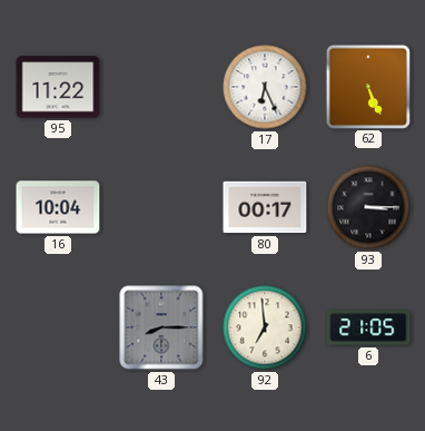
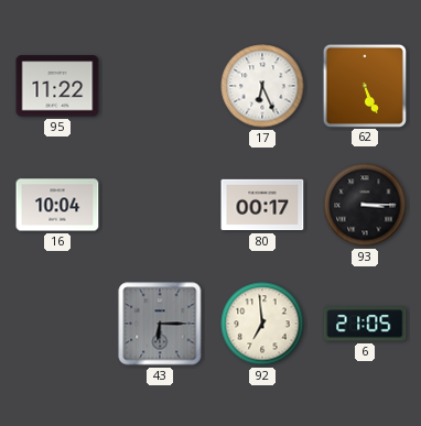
43: 8:15 -> 6:15 (160, 324)
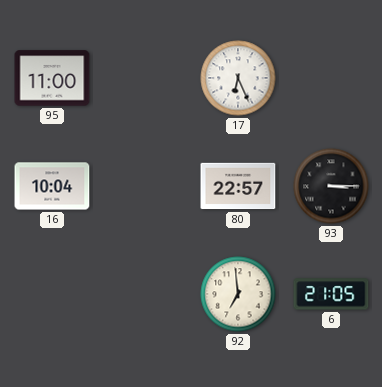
95: 11:22 -> 11:00 (52, 78)
62: 5:26 -> none (364, 85)
80: 00:17 -> 22:57 (238, 186)
43: 6:15 -> none (160, 324)
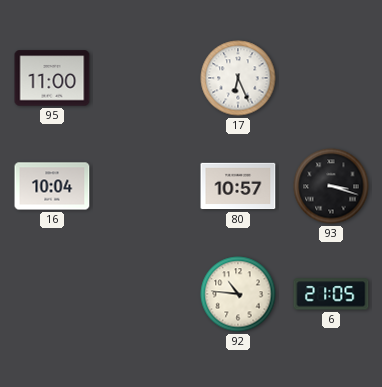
80: 22:57 -> 10:57 (238, 186)
93: 3:15 -> 3:18 (331, 186)
92: 6:59 -> 10:46 (238, 294)
